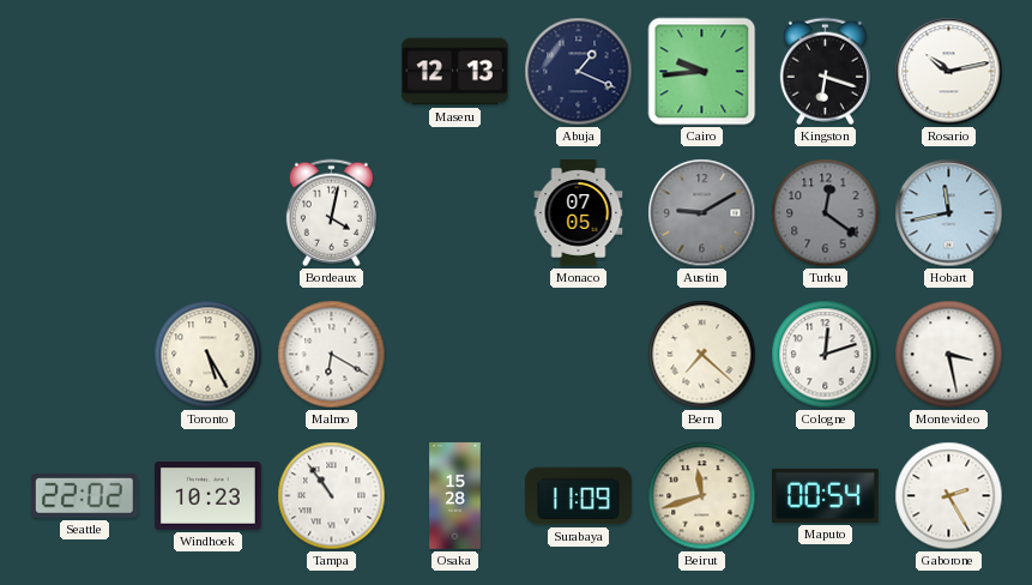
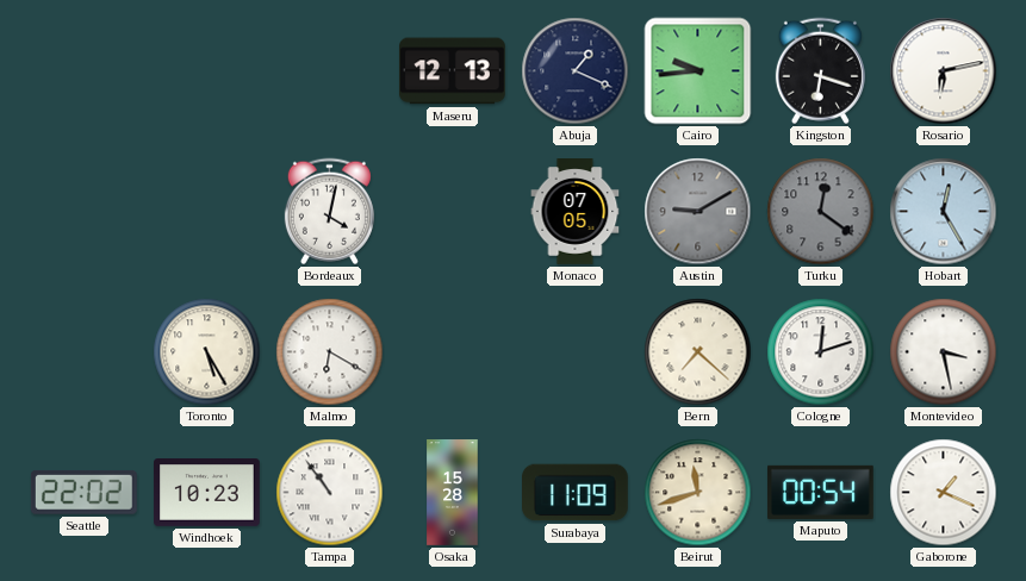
Rosario: 10:13 -> 6:13 (944, 71)
Hobart: 11:43 -> 12:25 (944, 212)
Gaborone: 2:25 -> 1:19 (944, 493)
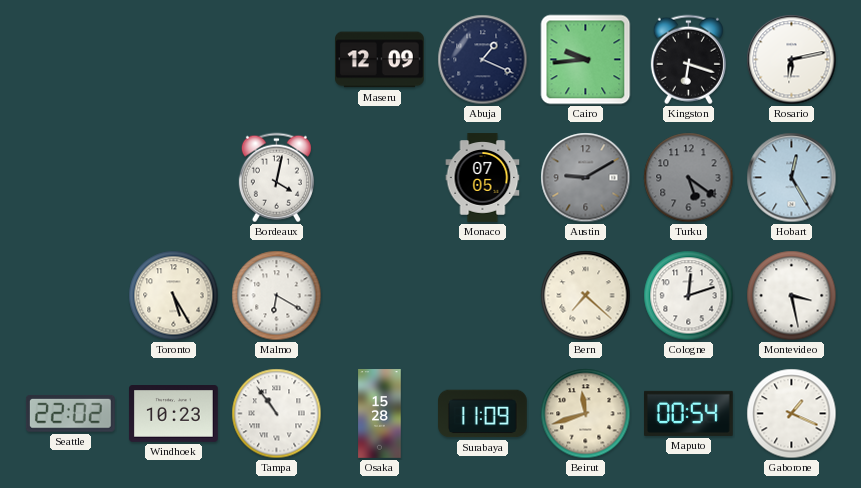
Maseru: 12:13 -> 12:09 (380, 60)
Turku: 12:21 -> 5:21 (689, 178)
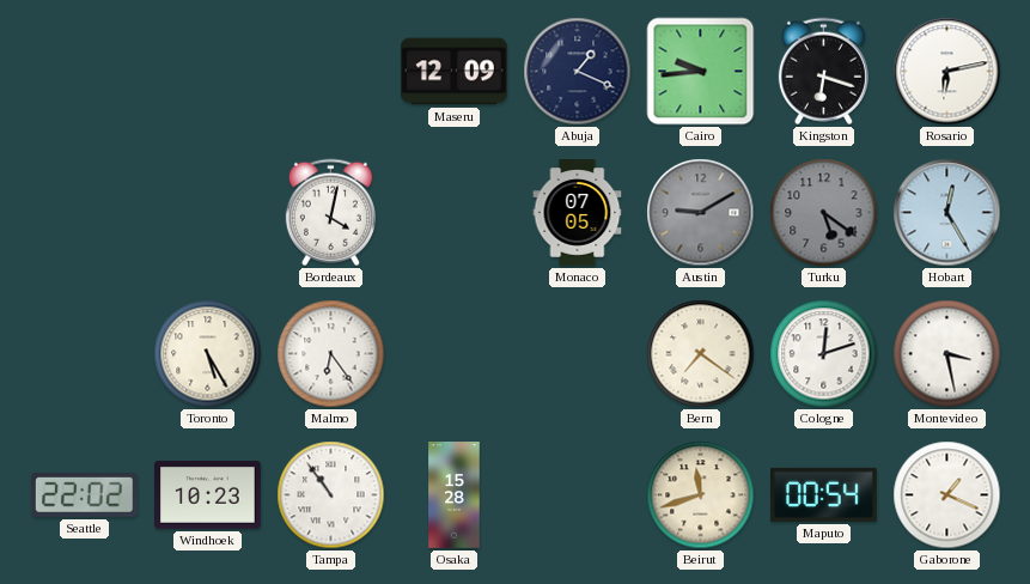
Malmo: 6:20 -> 6:24 (331, 354)
Bern: 7:22 -> 7:21 (701, 354)
Surabaya: 11:09 -> none (483, 414)
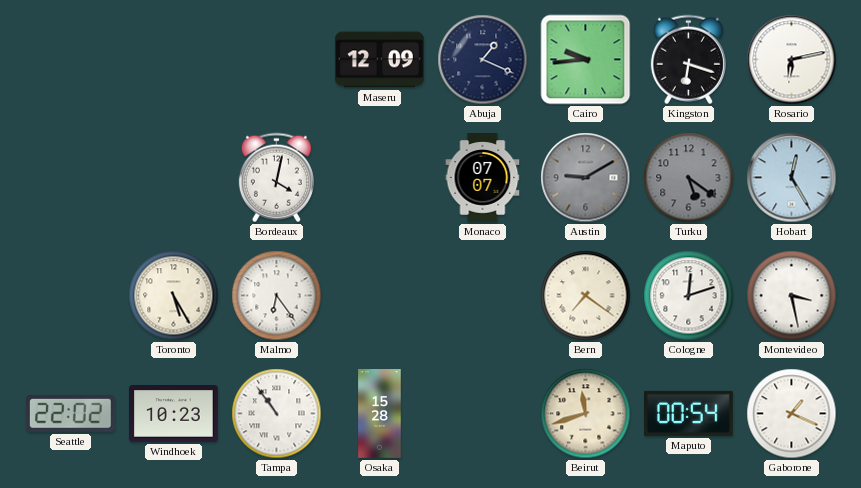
Monaco: 07:05 -> 07:07 (483, 178)
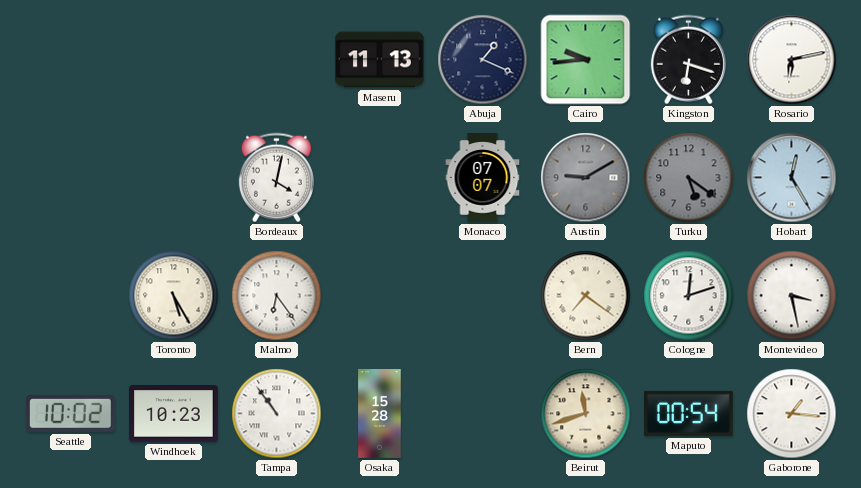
Maseru: 12:09 -> 11:13 (380, 60)
Seattle: 22:02 -> 10:02 (70, 413)
Gaborone: 1:19 -> 1:16 (792, 414)
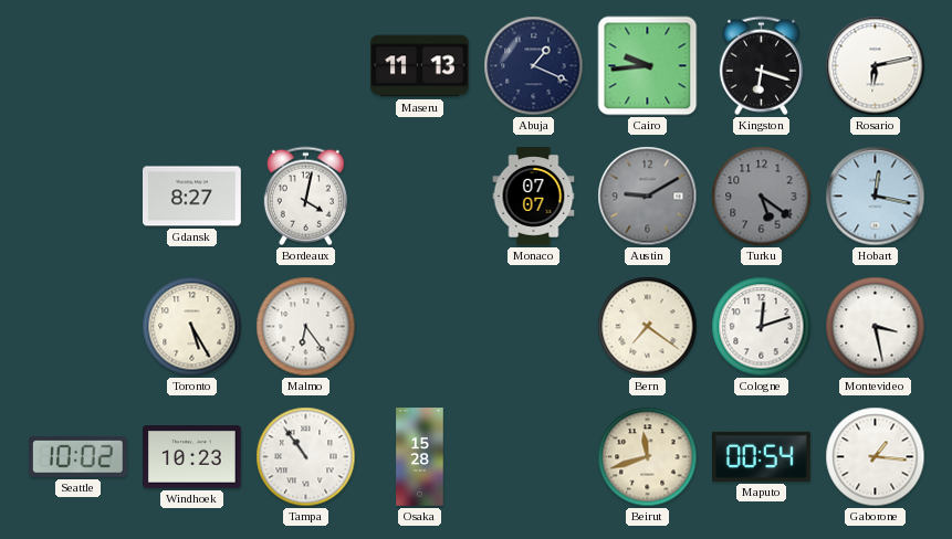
Gdansk: none -> 8:27 (192, 197)
Hobart: 12:25 -> 12:17 (876, 197)
